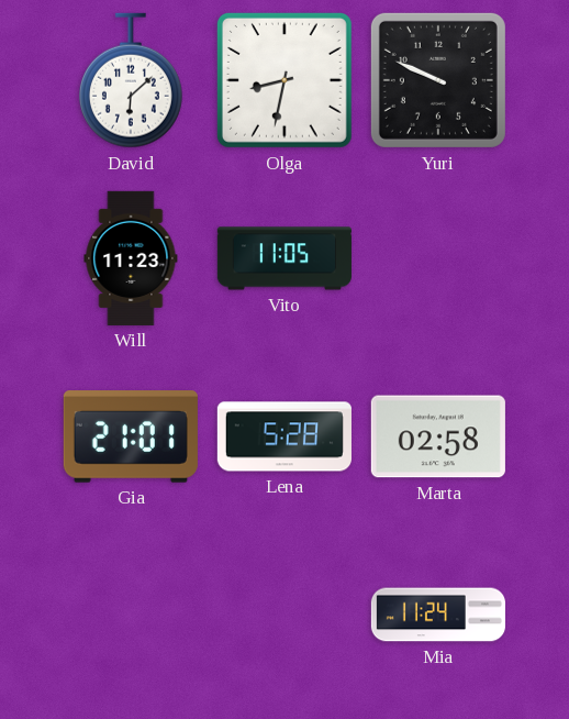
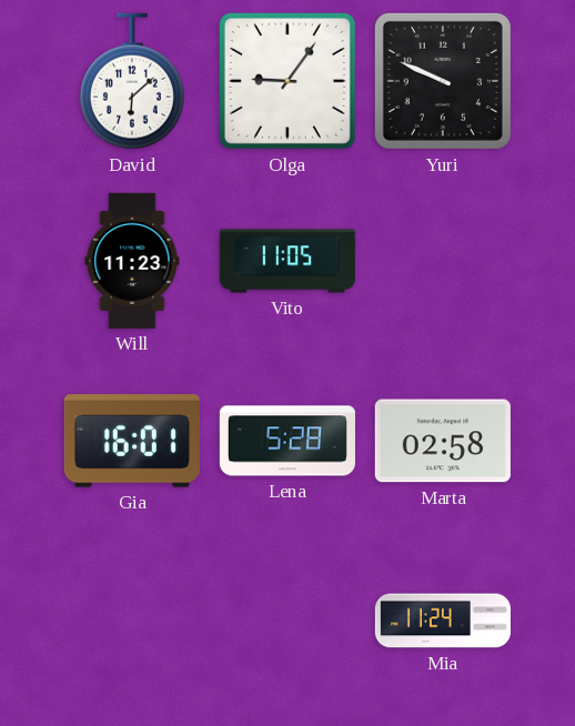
Olga: 8:32 -> 9:06 (287, 81)
Gia: 21:01 -> 16:01 (132, 442)
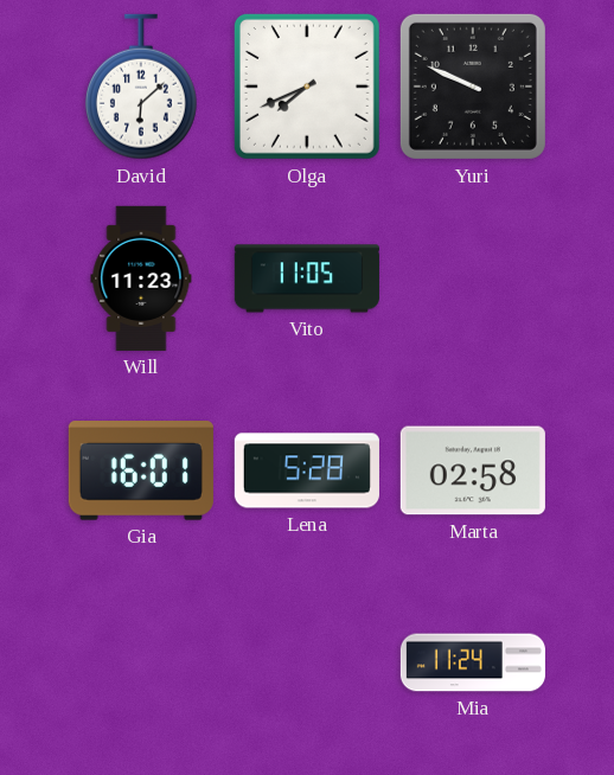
Olga: 9:06 -> 7:41 (307, 87)
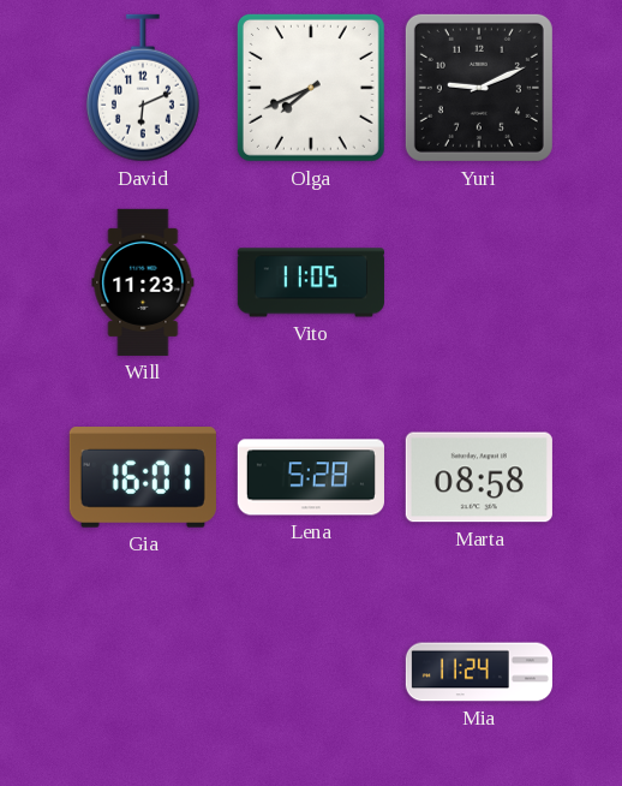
David: 6:08 -> 6:11 (143, 88)
Yuri: 9:49 -> 9:11 (479, 88)
Marta: 02:58 -> 08:58 (479, 477)
